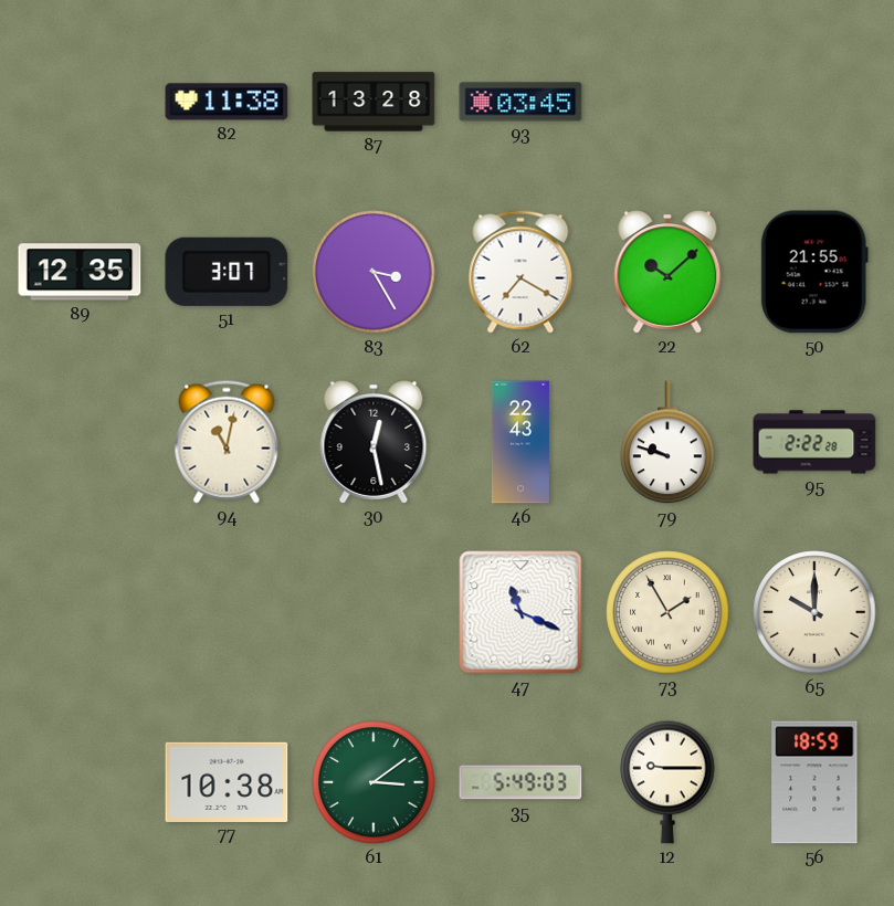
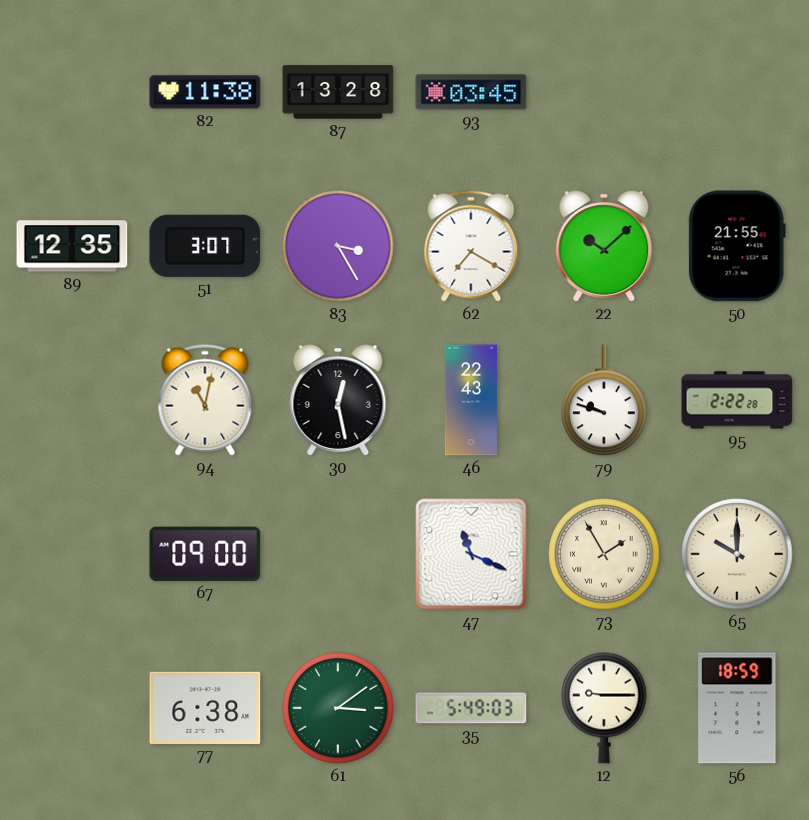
67: none -> 09:00 (205, 554)
77: 10:38 -> 6:38 (205, 707)
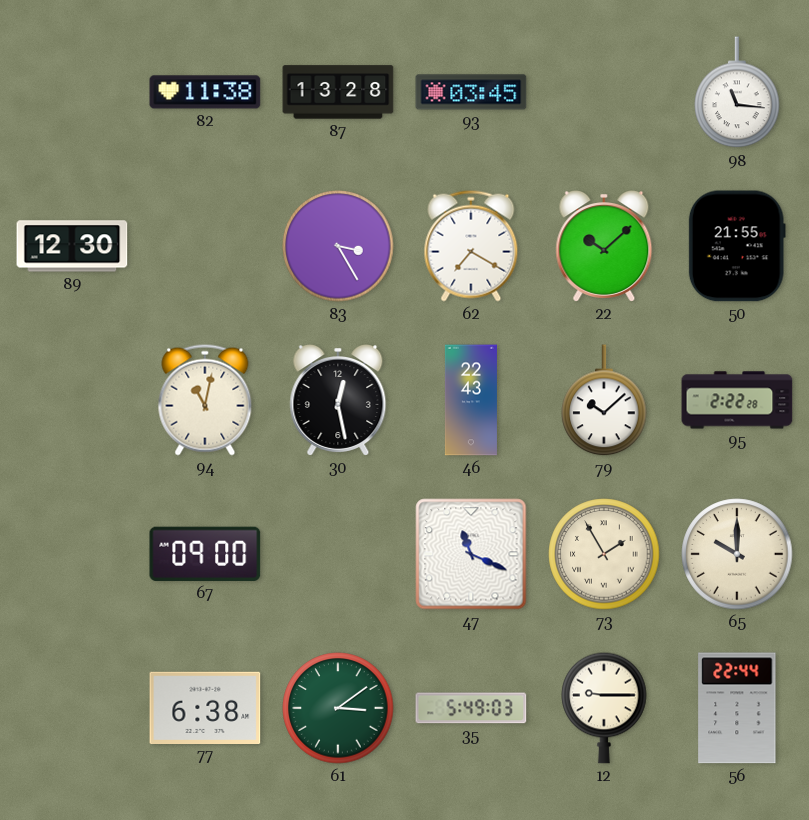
98: none -> 11:16 (737, 93)
89: 12:35 -> 12:30 (72, 246)
51: 3:07 -> none (205, 246)
79: 9:48 -> 10:08 (604, 401)
56: 18:59 -> 22:44 (737, 708)
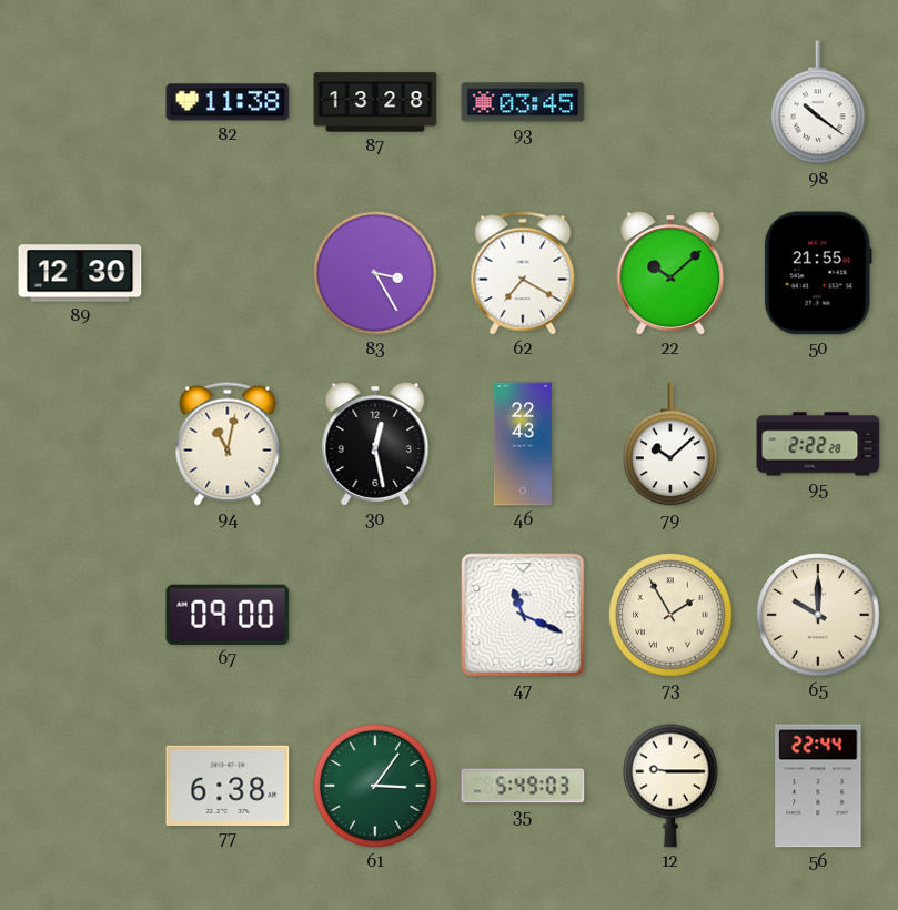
98: 11:16 -> 10:21 (818, 103)
61: 3:09 -> 3:06 (375, 786)
